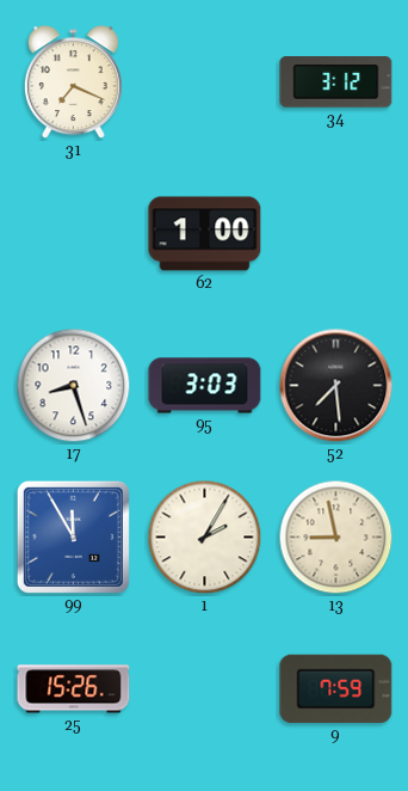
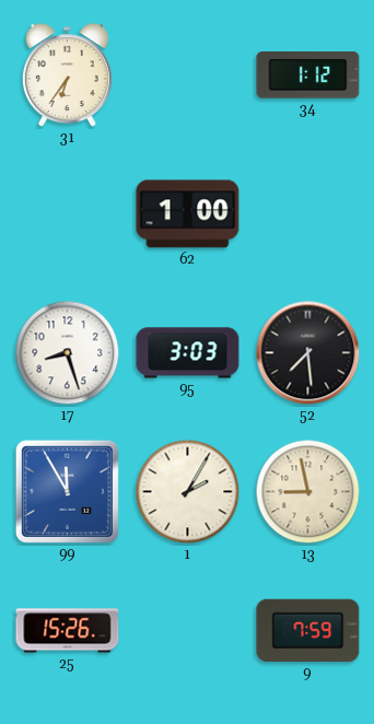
31: 7:19 -> 6:36 (67, 75)
34: 3:12 -> 1:12 (308, 75)
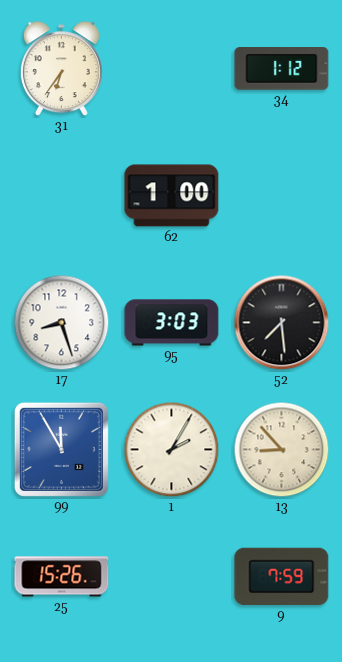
13: 8:58 -> 8:53 (282, 450)
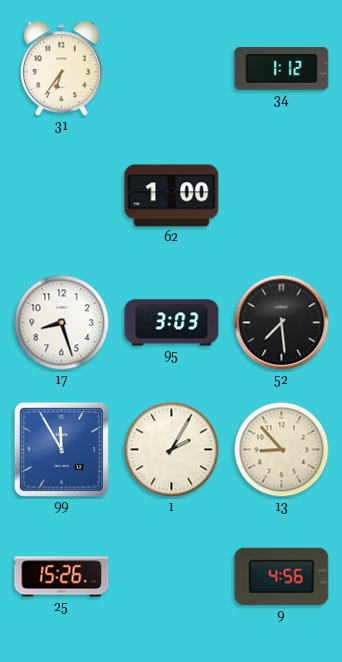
9: 7:59 -> 4:56 (282, 577)
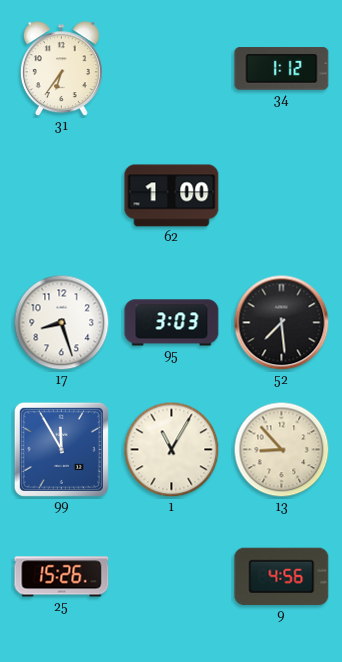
1: 2:05 -> 11:05 (172, 450)
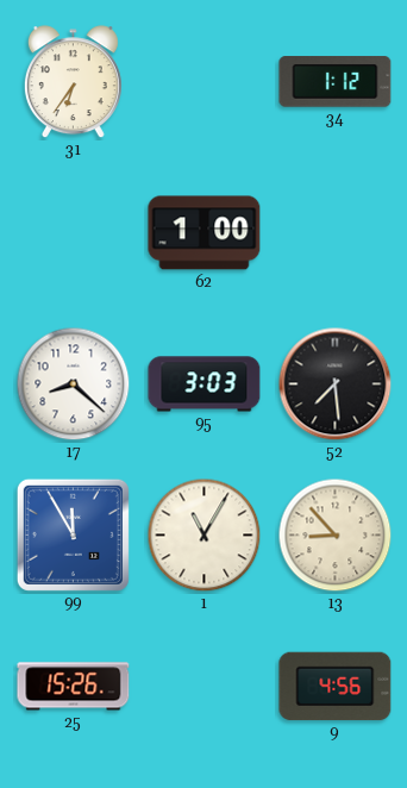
17: 8:27 -> 8:22 (74, 384)
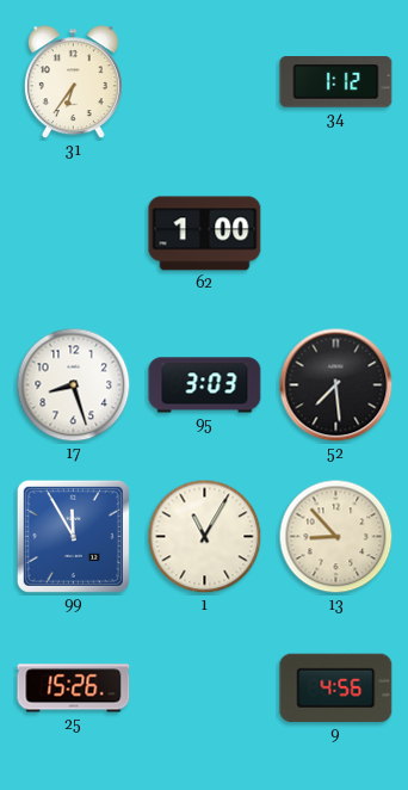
17: 8:22 -> 8:27 (74, 385)
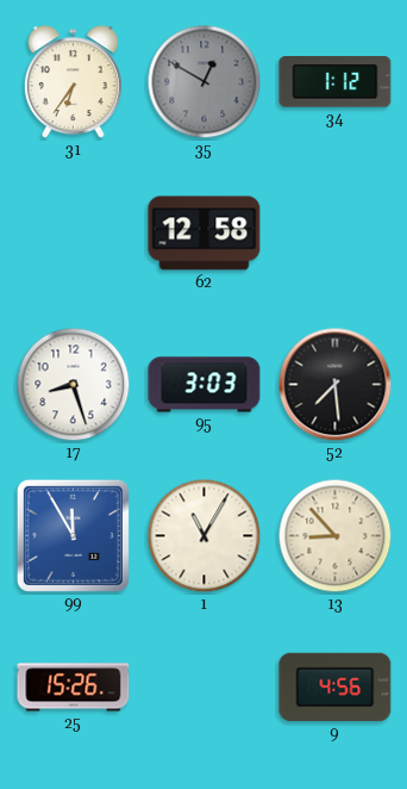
35: none -> 12:50 (205, 82)
62: 1:00 -> 12:58 (205, 234)
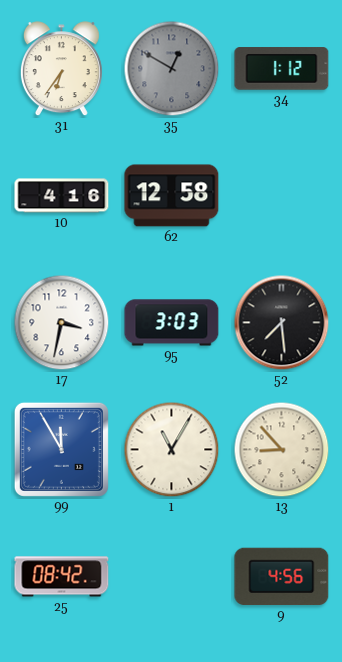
10: none -> 4:16 (62, 196)
17: 8:27 -> 3:32 (62, 323)
25: 15:26 -> 08:42 (62, 577)
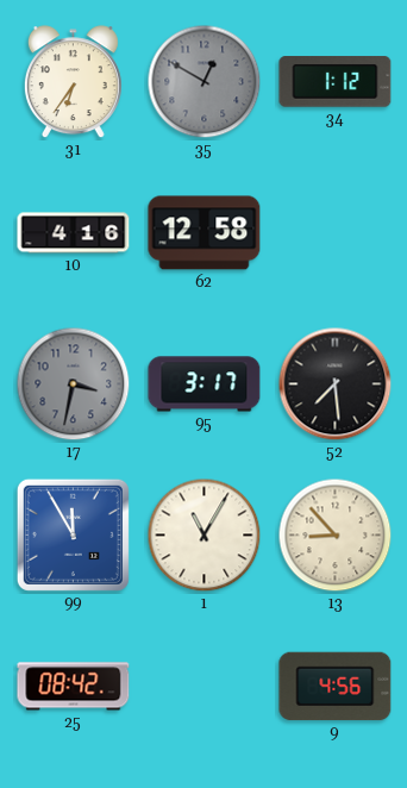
17 dial: white -> grey (74, 384)
95: 3:03 -> 3:17 (205, 384)
